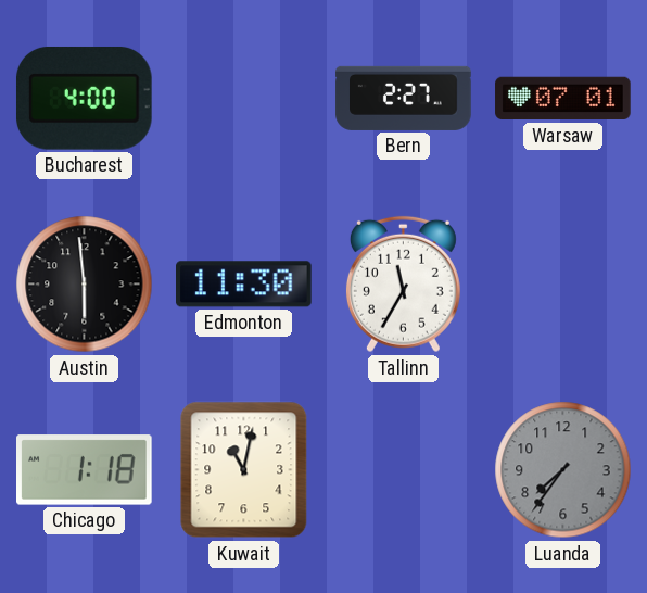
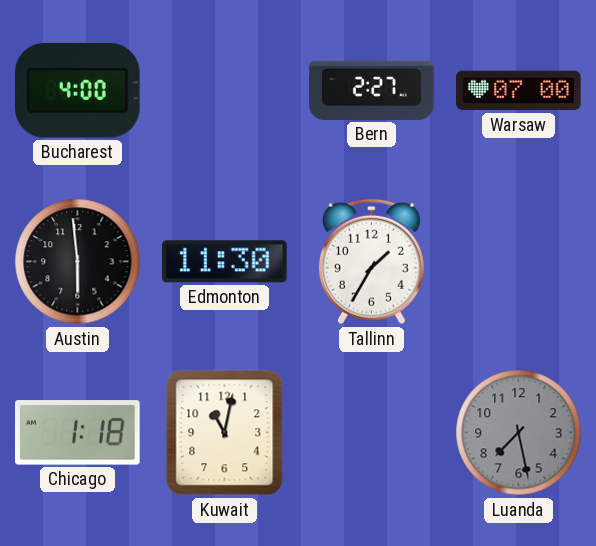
Warsaw: 07:01 -> 07:00 (519, 91)
Tallinn: 11:35 -> 1:35 (371, 262)
Luanda: 7:36 -> 7:28 (519, 433)
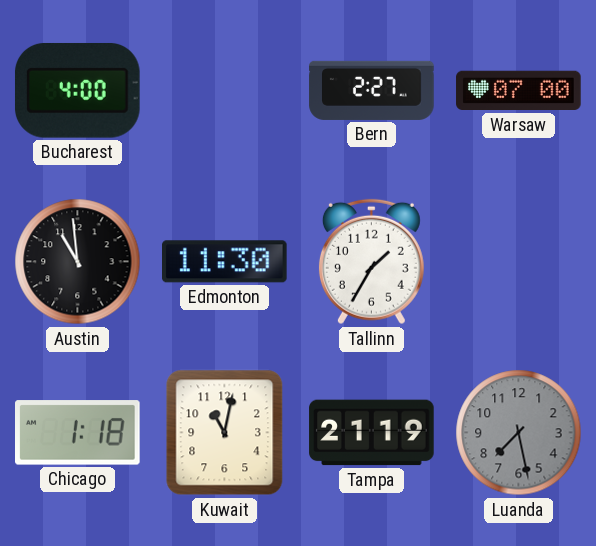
Austin: 5:59 -> 10:59 (78, 262)
Tampa: none -> 21:19 (372, 433)
